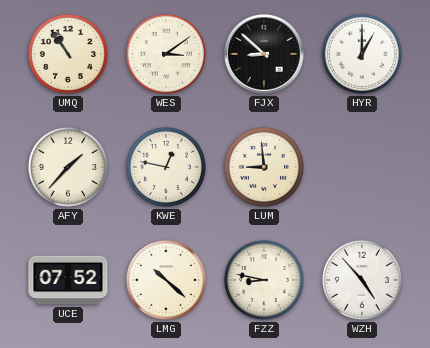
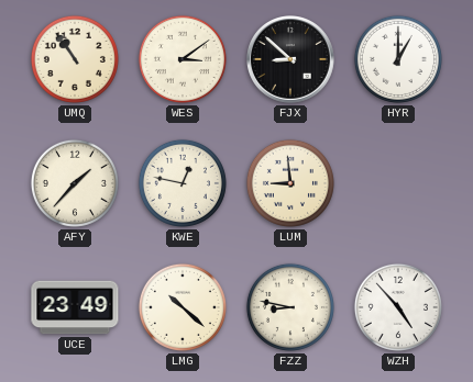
UCE: 07:52 -> 23:49 (75, 307)
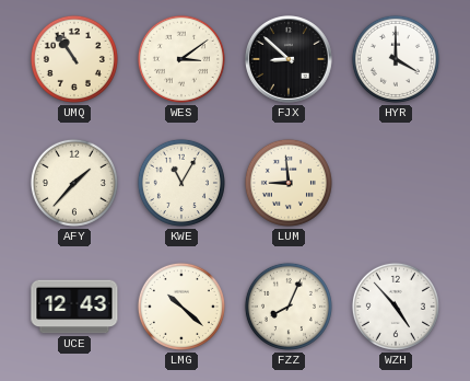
HYR: 1:00 -> 4:00 (396, 59)
KWE: 12:47 -> 11:05 (181, 183)
UCE: 23:49 -> 12:43 (74, 307)
FZZ: 8:47 -> 8:04 (289, 307)
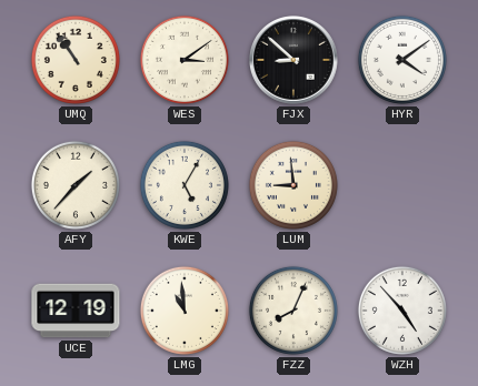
HYR: 4:00 -> 4:09 (402, 60)
KWE: 11:05 -> 5:05 (185, 185)
UCE: 12:43 -> 12:19 (76, 311)
LMG: 10:22 -> 10:59 (185, 311)
